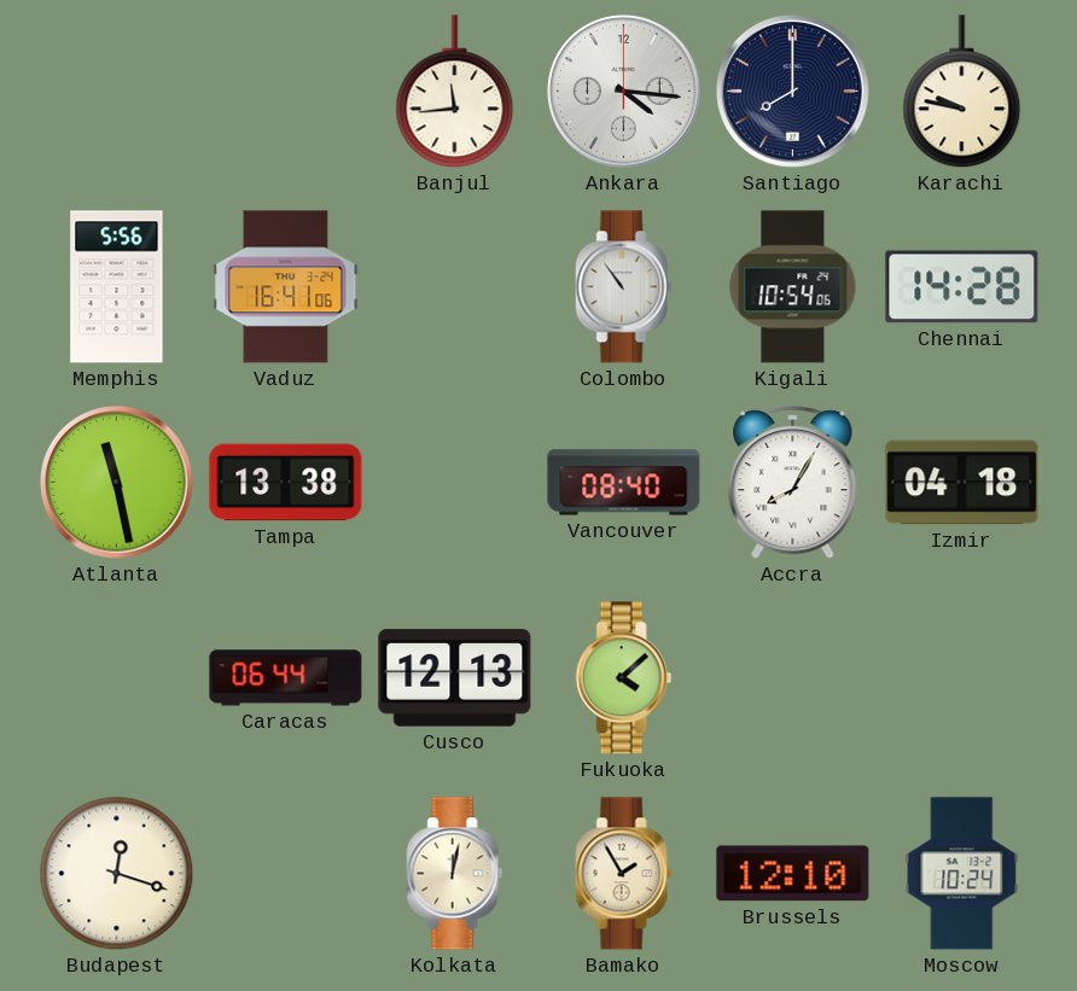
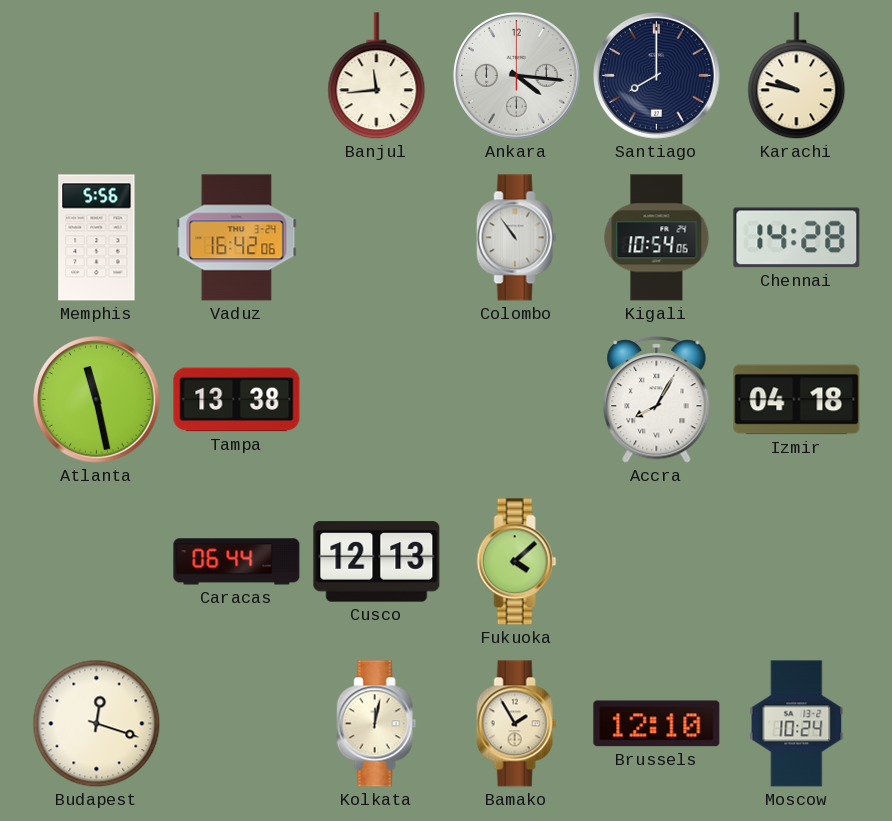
Vaduz: 16:41 -> 16:42 (237, 238)
Vancouver: 08:40 -> none (624, 483)
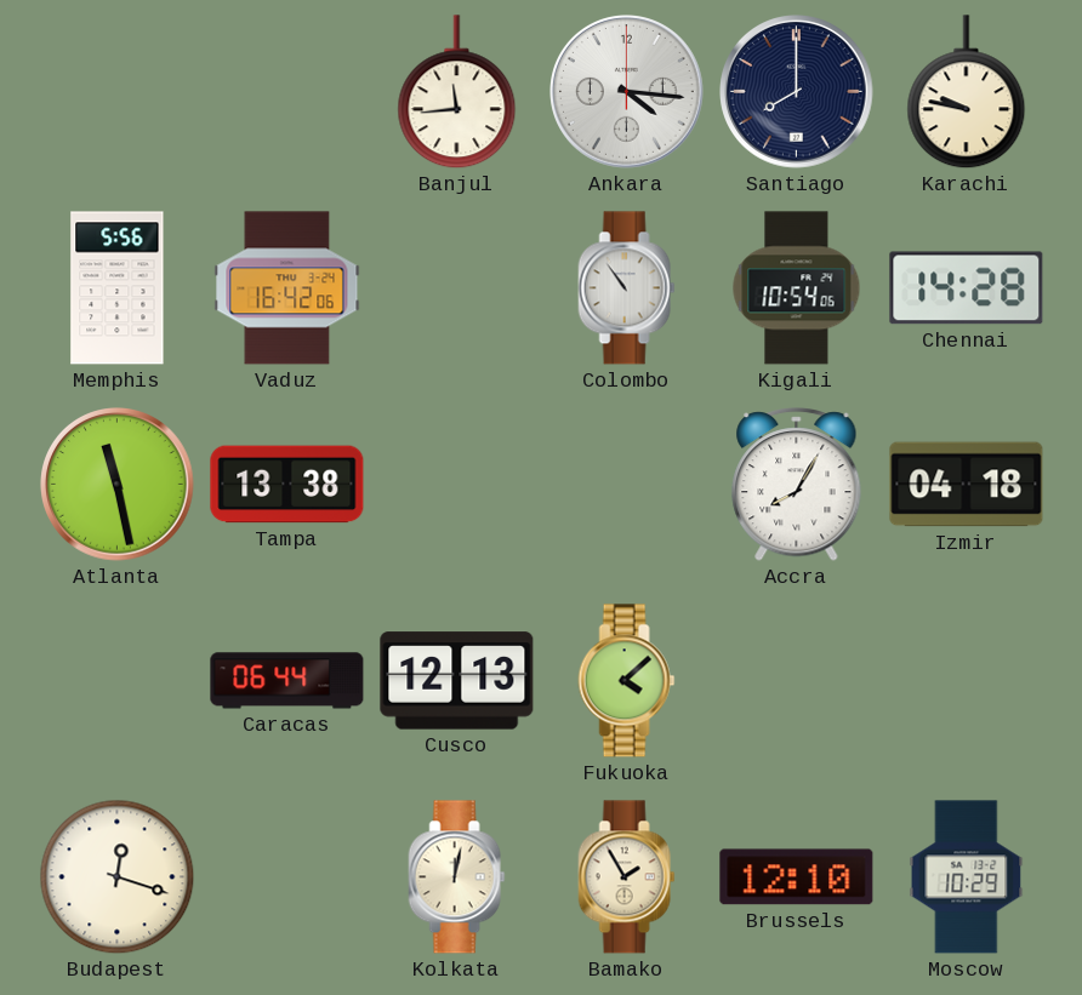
Moscow: 10:24 -> 10:29 (967, 877)
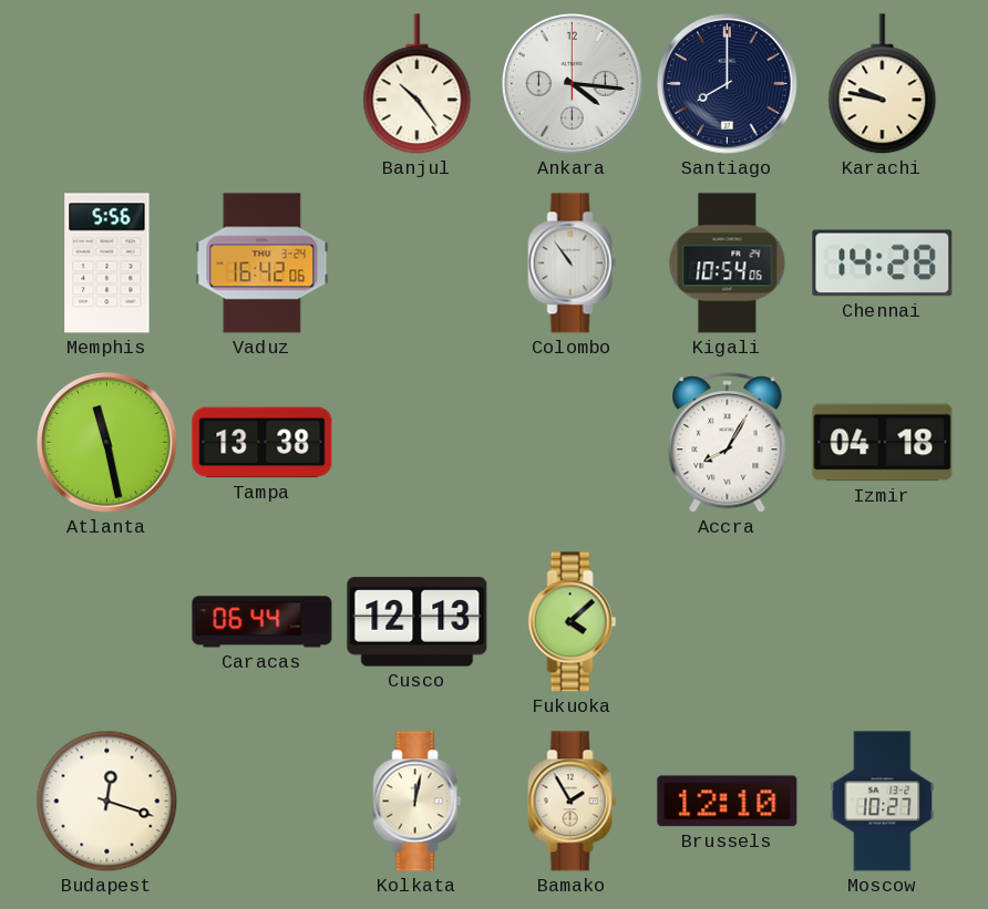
Banjul: 11:44 -> 10:24 (418, 84)
Moscow: 10:29 -> 10:27 (883, 802)
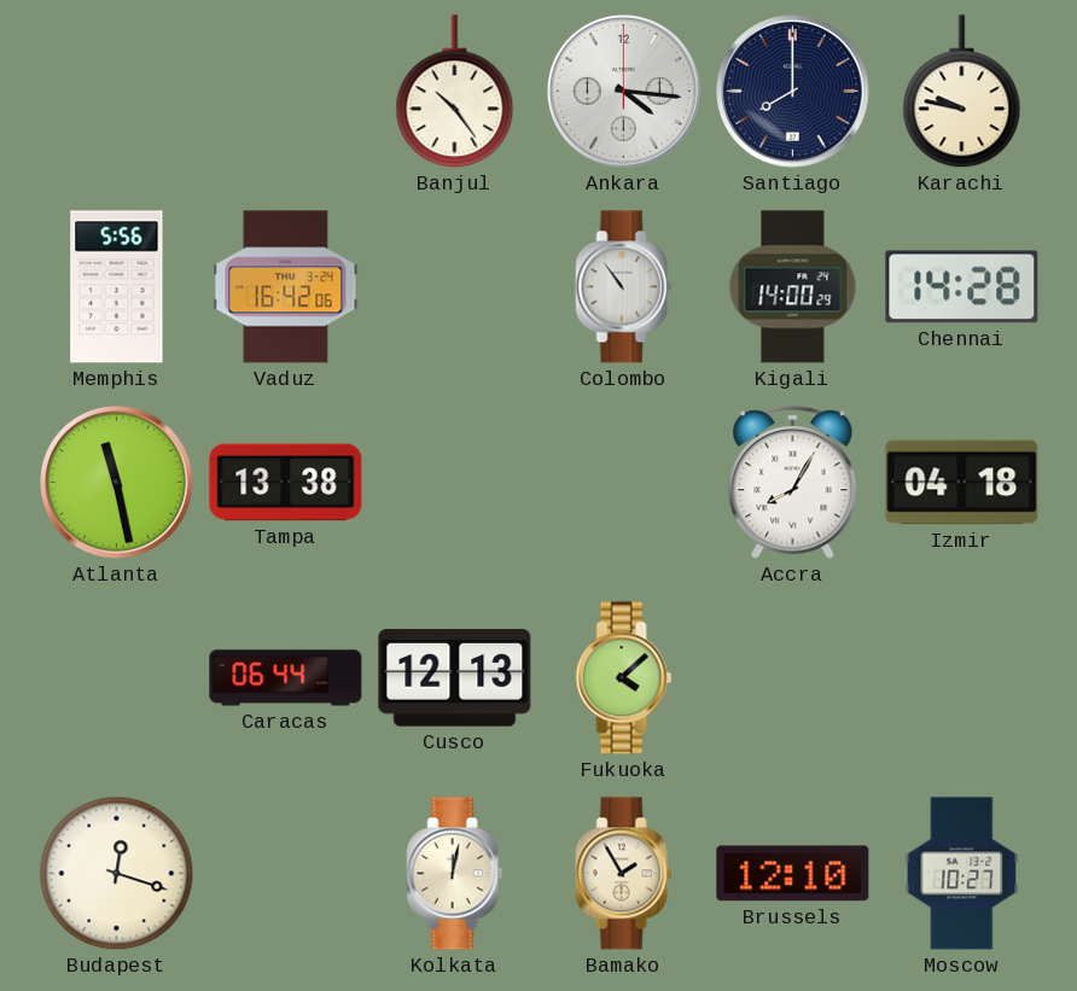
Kigali: 10:54 -> 14:00 (793, 287)
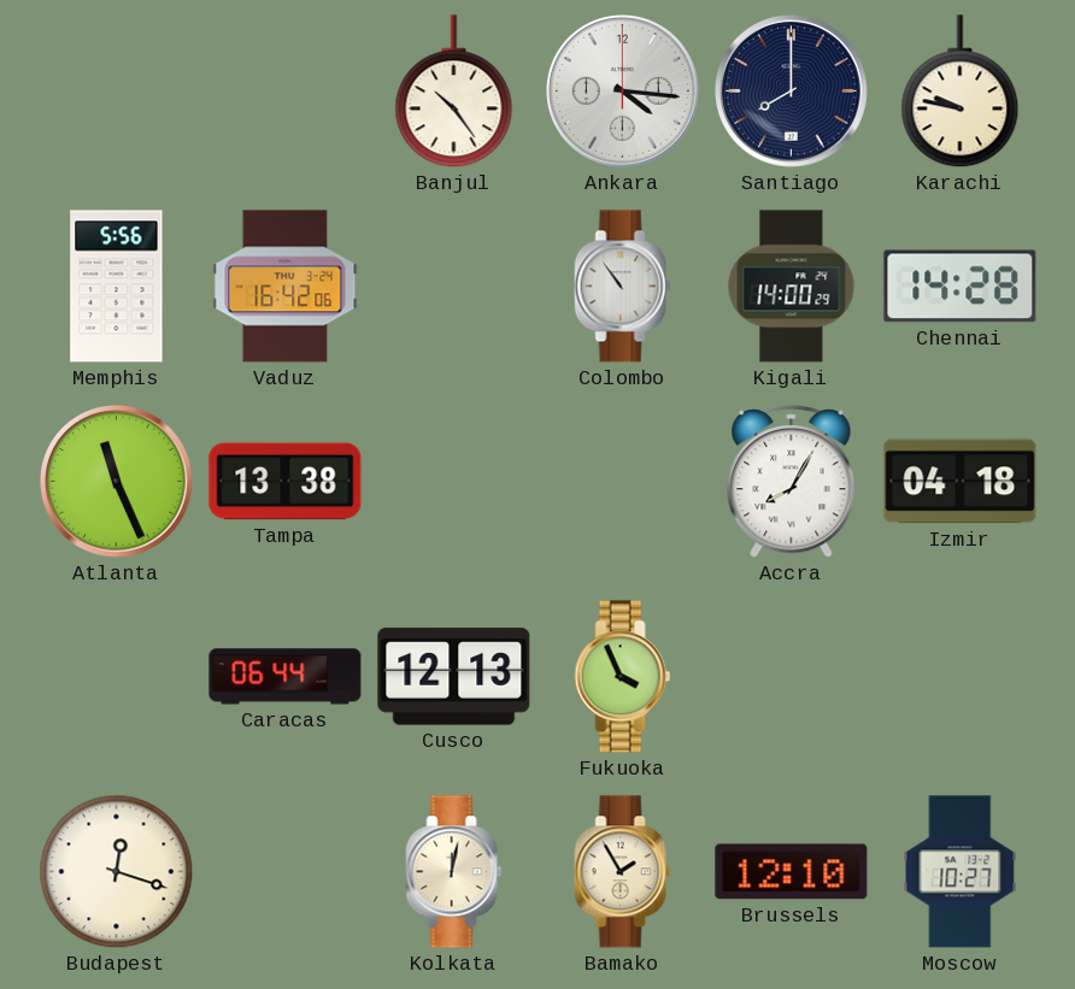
Atlanta: 11:28 -> 11:26 (117, 482)
Fukuoka: 4:08 -> 3:56 (623, 677)
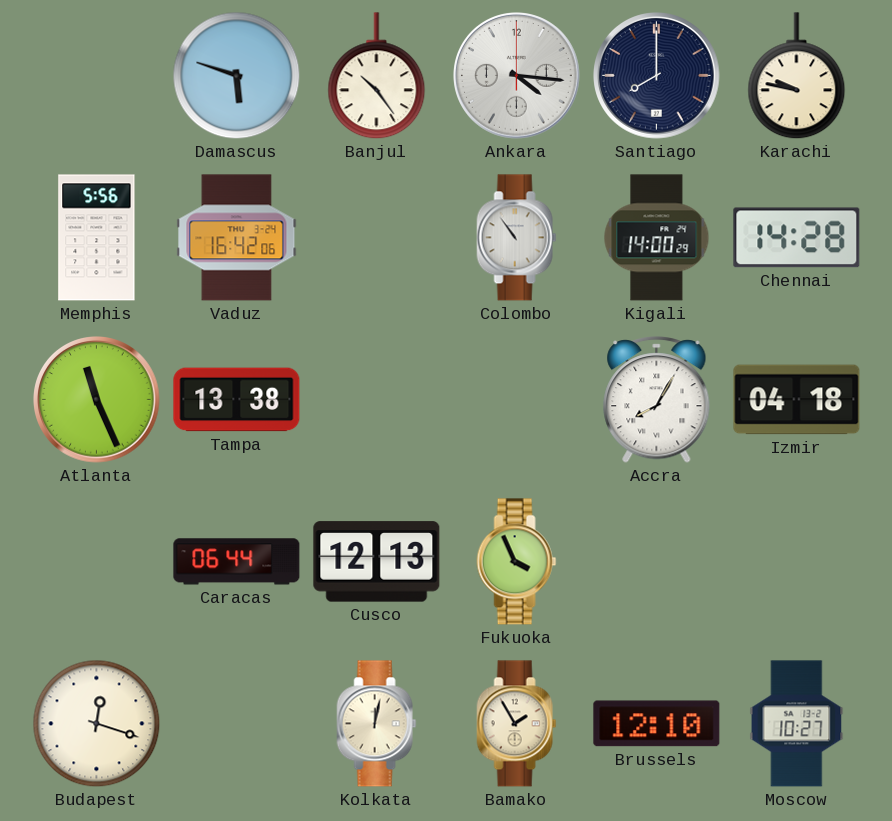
Damascus: none -> 5:48 (237, 76)
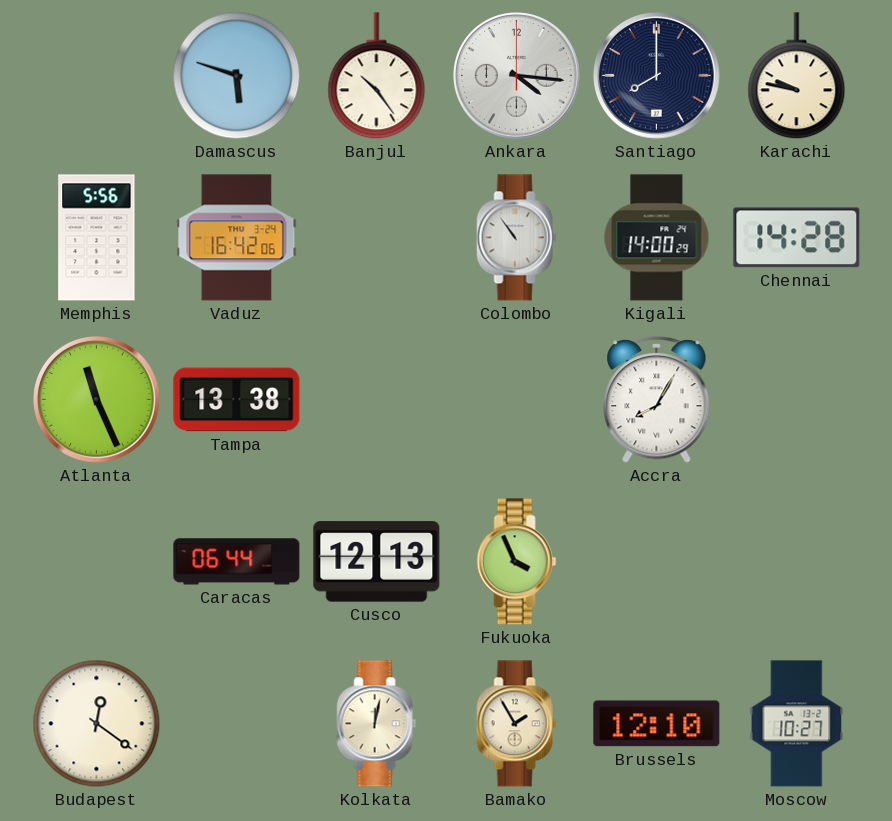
Izmir: 04:18 -> none (797, 400)
Budapest: 12:18 -> 12:21 (97, 724)
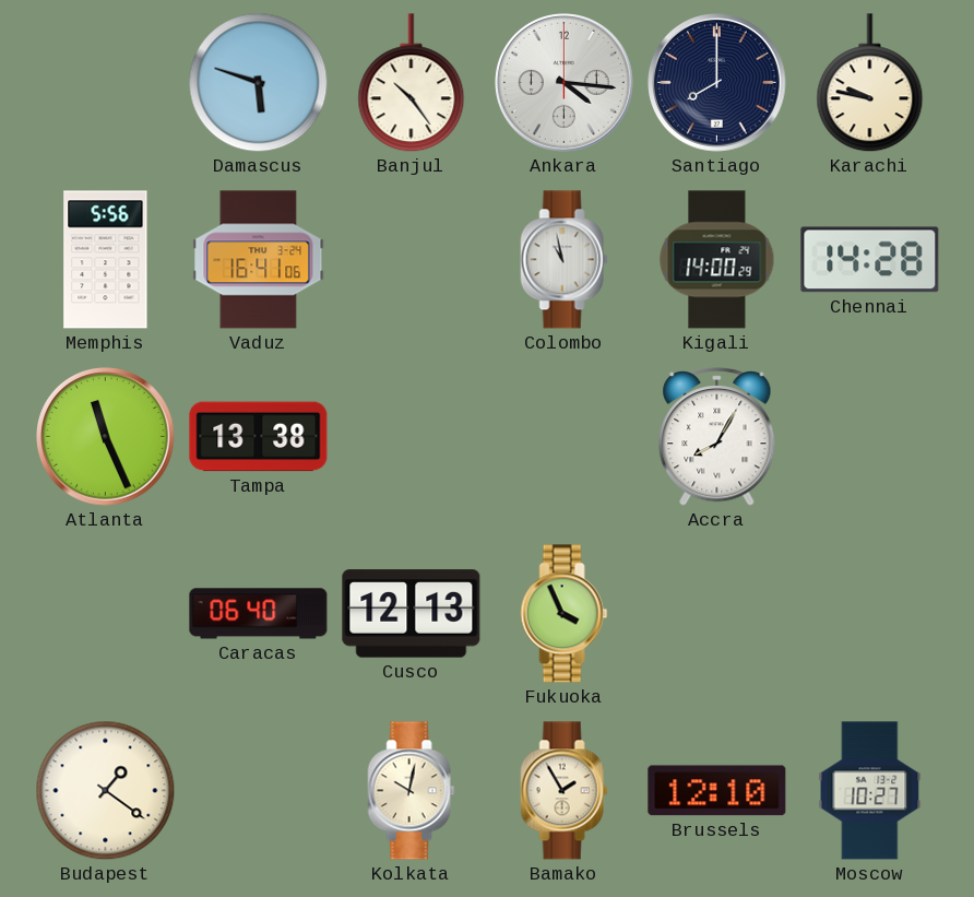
Vaduz: 16:42 -> 16:41 (259, 260)
Colombo: 10:54 -> 10:58 (565, 260)
Caracas: 06:44 -> 06:40 (259, 614)
Budapest: 12:21 -> 1:21 (106, 791)
Kolkata: 12:02 -> 10:02 (412, 791)
